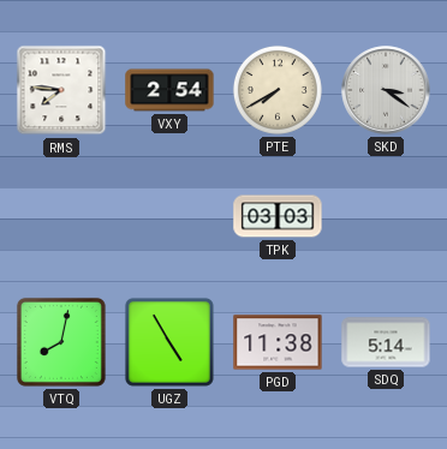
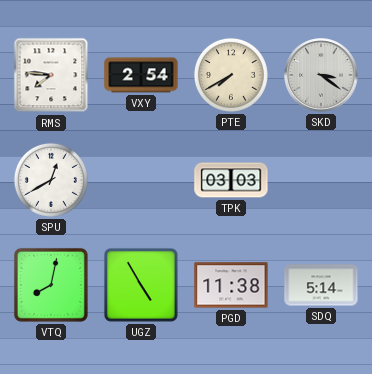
SPU: none -> 12:40 (51, 180)
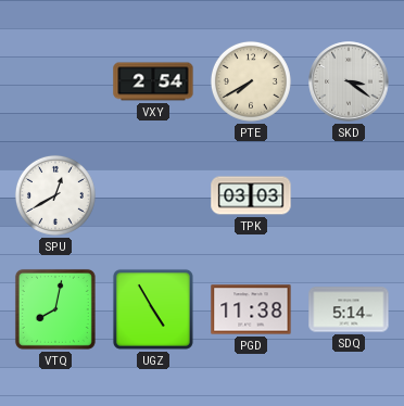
RMS: 7:46 -> none (51, 75)
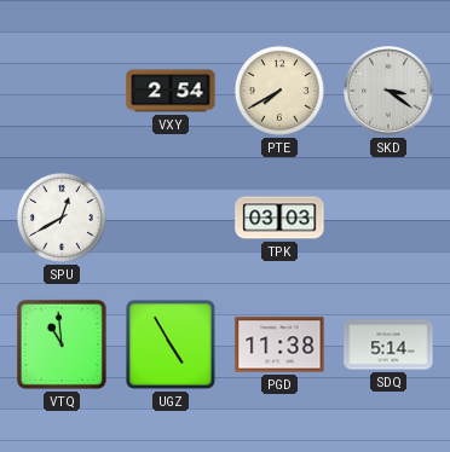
VTQ: 8:02 -> 10:59 (62, 344)
